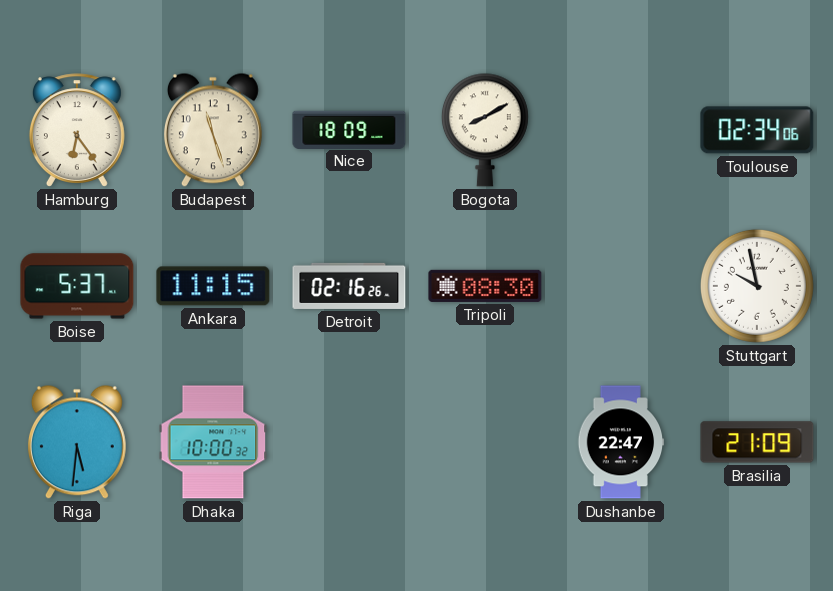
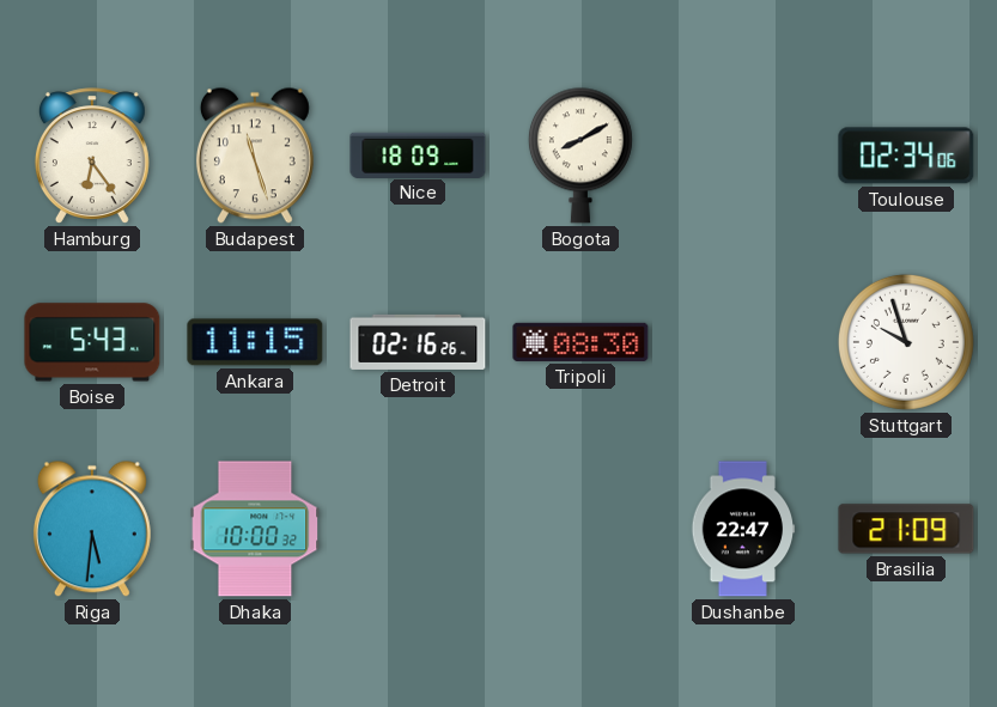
Boise: 5:37 -> 5:43 (92, 342)
Stuttgart: 9:58 -> 9:57 (906, 342)
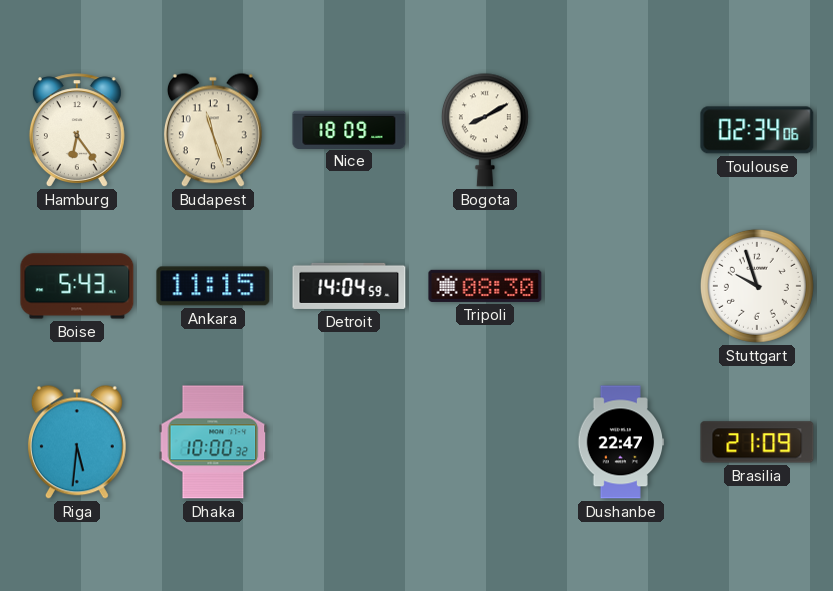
Detroit: 02:16 -> 14:04 (349, 286)
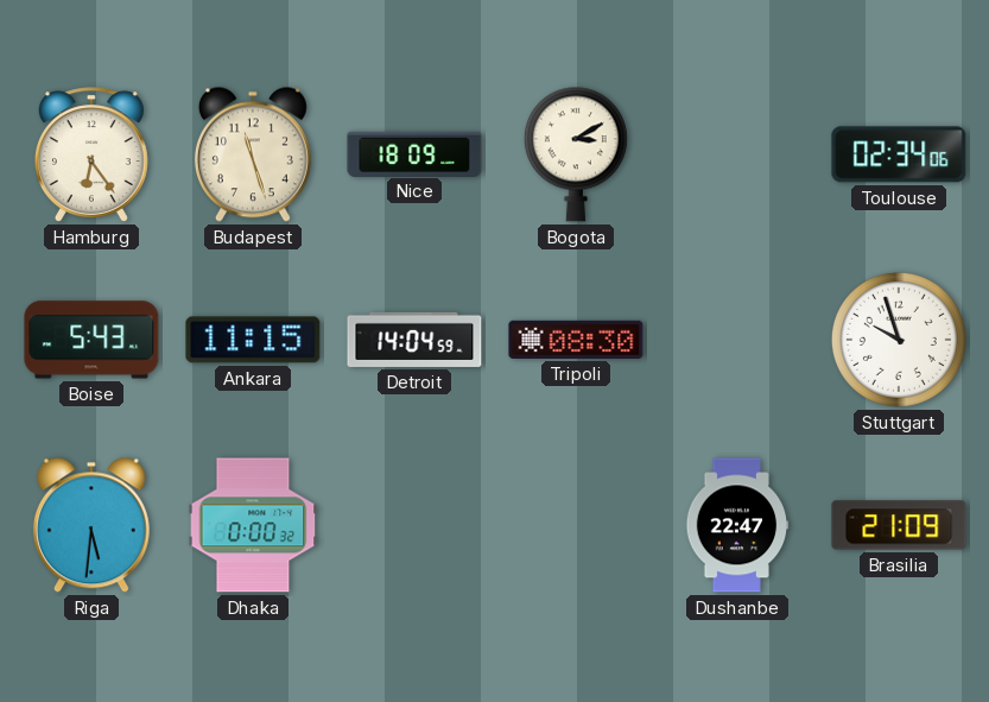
Bogota: 8:10 -> 3:10 (576, 154)
Dhaka: 10:00 -> 0:00 (253, 525)
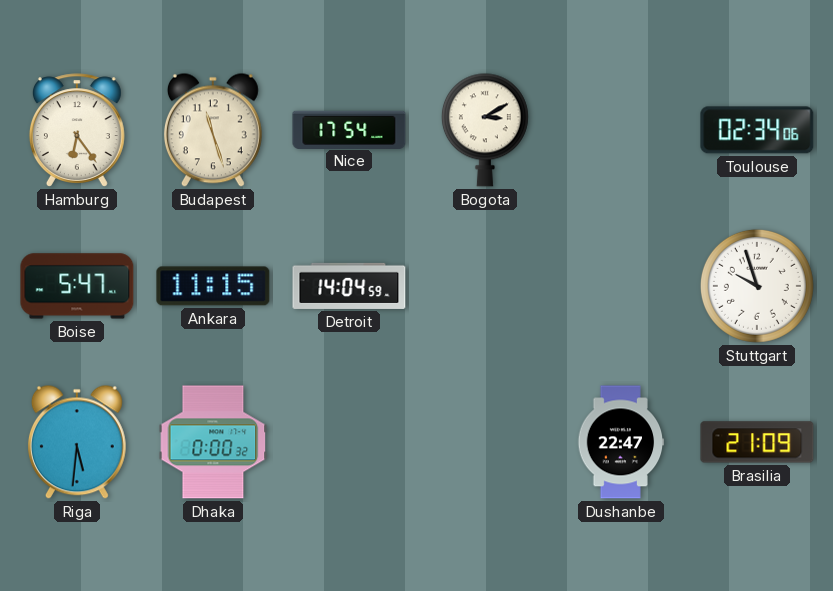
Nice: 18:09 -> 17:54 (349, 129)
Boise: 5:43 -> 5:47 (77, 286)
Tripoli: 08:30 -> none (576, 340)
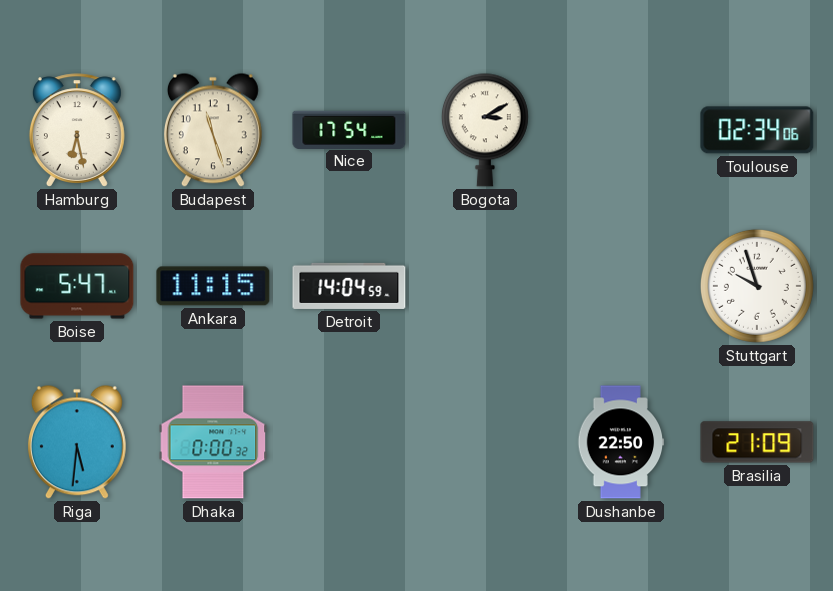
Hamburg: 6:24 -> 6:28 (77, 130)
Dushanbe: 22:47 -> 22:50 (621, 442)
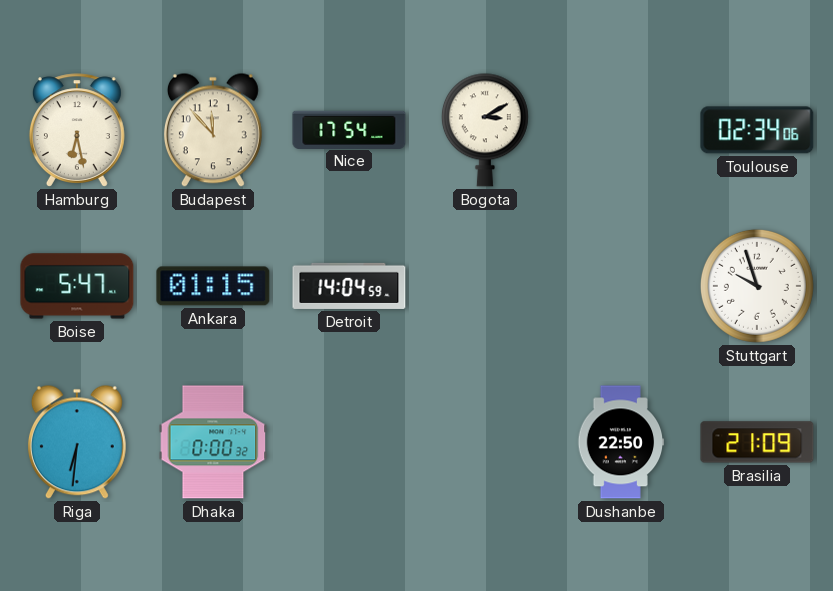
Budapest: 11:27 -> 11:53 (213, 130)
Ankara: 11:15 -> 01:15 (213, 286)
Riga: 5:31 -> 6:31 (77, 442)
